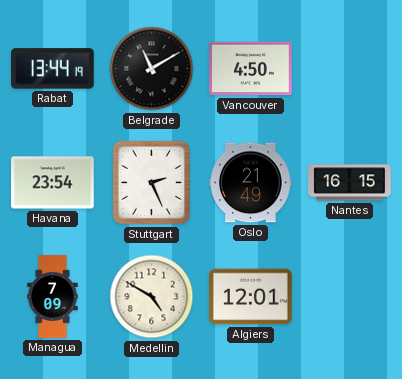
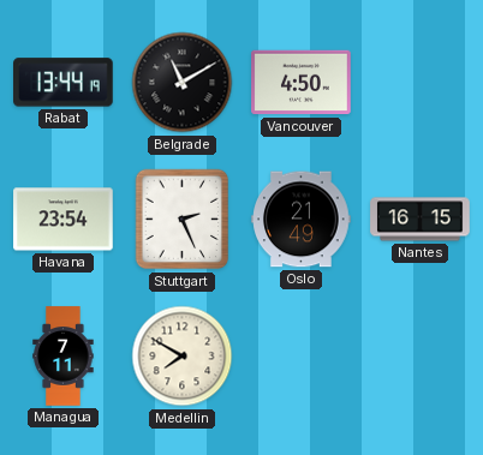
Managua: 7:09 -> 7:11 (64, 357)
Medellin: 4:50 -> 7:50 (183, 357)
Algiers: 12:01 -> none (251, 297)
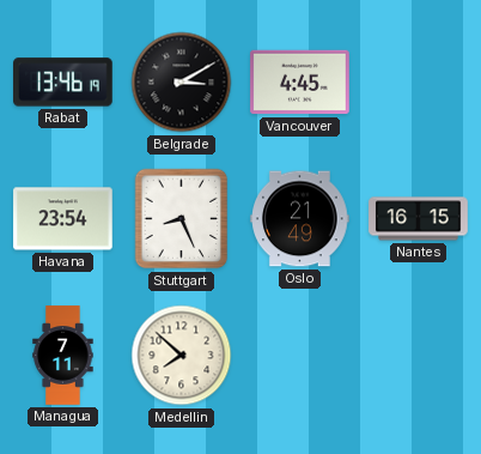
Rabat: 13:44 -> 13:46 (63, 83)
Belgrade: 11:10 -> 3:10 (182, 83)
Vancouver: 4:50 -> 4:45 (300, 83)
Stuttgart: 2:26 -> 8:26 (182, 219)
Medellin: 7:50 -> 7:52 (182, 356)
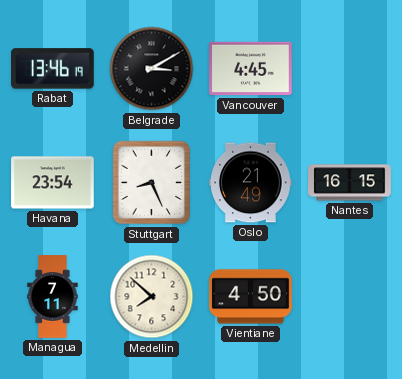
Vientiane: none -> 4:50 (251, 297)
